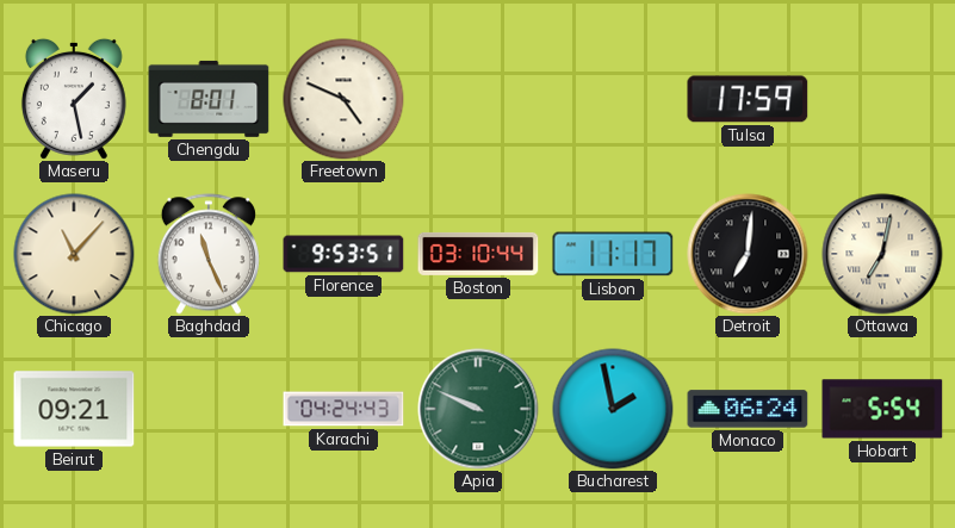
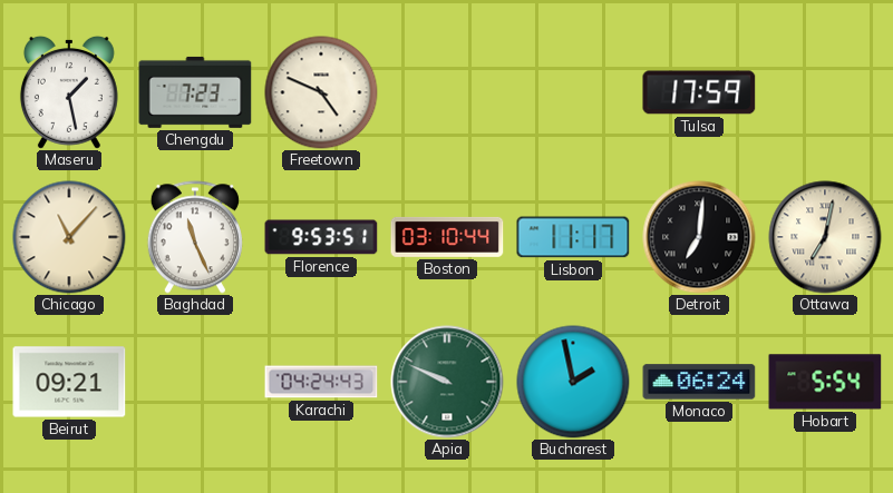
Chengdu: 8:01 -> 7:23 (195, 92)
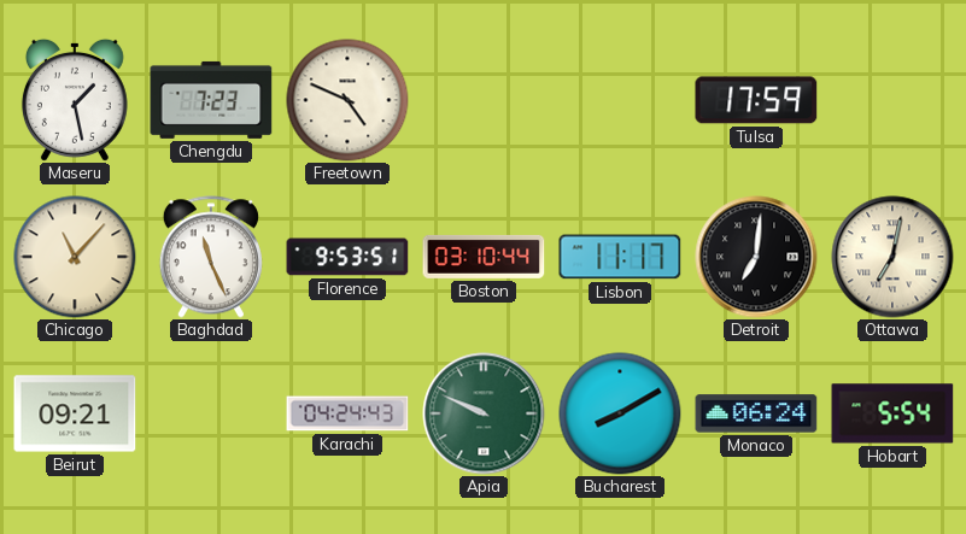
Bucharest: 1:58 -> 8:10 (620, 413)
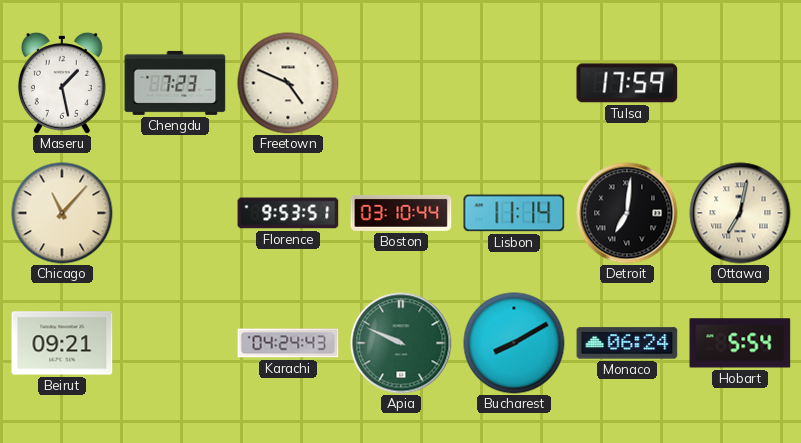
Baghdad: 11:26 -> none (211, 257)
Lisbon: 11:17 -> 11:14 (514, 213)
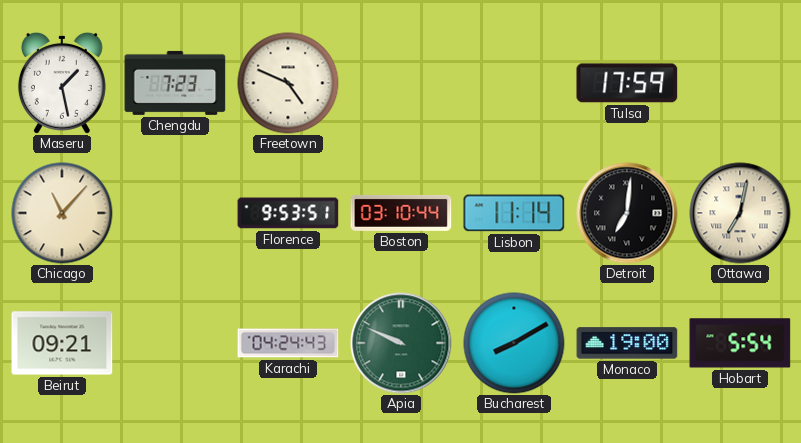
Monaco: 06:24 -> 19:00 (627, 343)
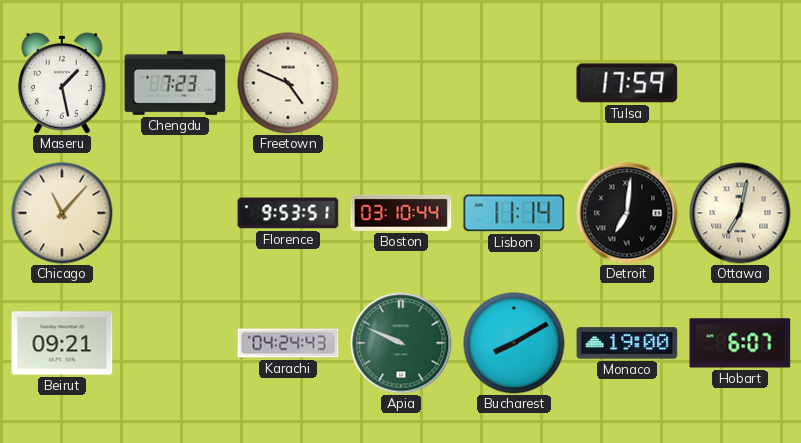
Hobart: 5:54 -> 6:07 (740, 343)
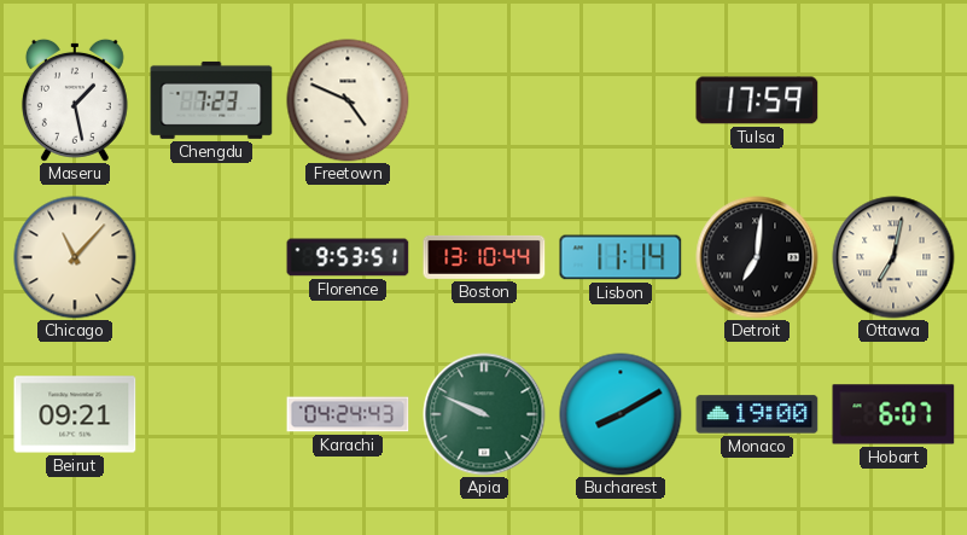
Boston: 03:10 -> 13:10 (484, 257)
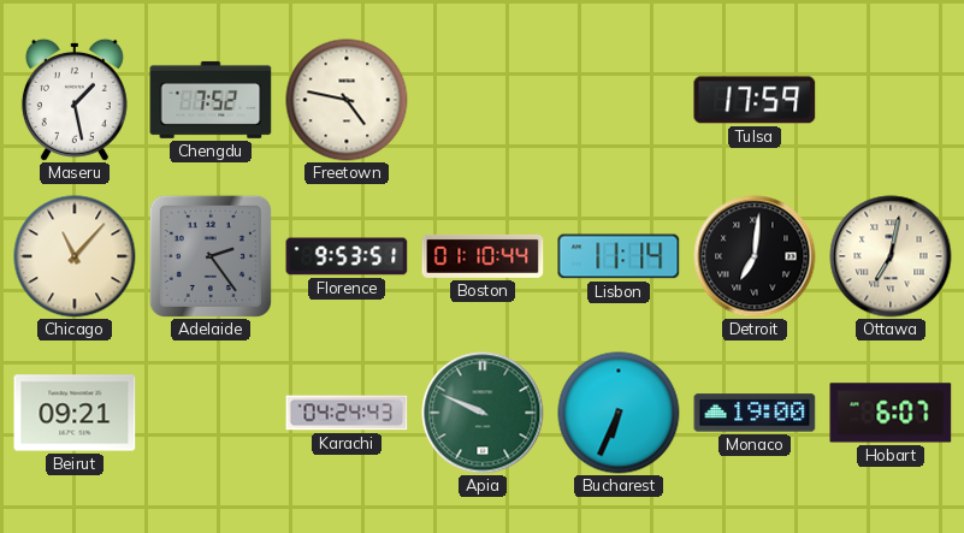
Chengdu: 7:23 -> 7:52 (211, 100)
Freetown: 4:49 -> 4:47 (347, 100)
Adelaide: none -> 2:24 (211, 256)
Boston: 13:10 -> 01:10 (483, 256)
Bucharest: 8:10 -> 6:34 (619, 413)
